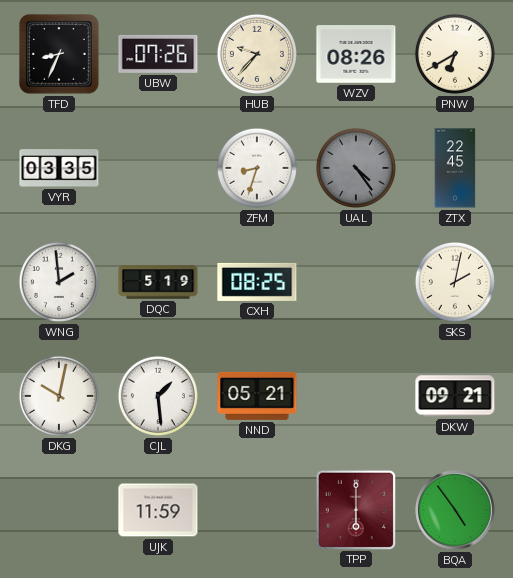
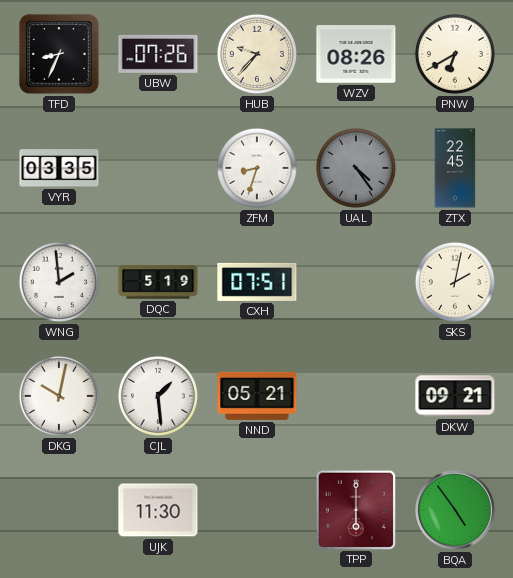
CXH: 08:25 -> 07:51 (257, 282)
UJK: 11:59 -> 11:30 (158, 510)
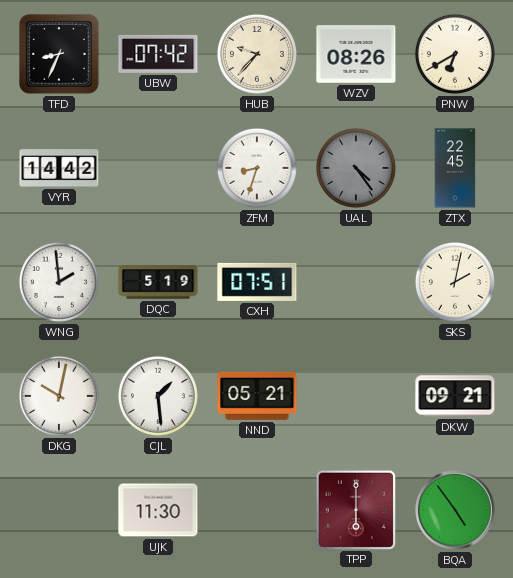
UBW: 07:26 -> 07:42 (158, 54)
VYR: 03:35 -> 14:42 (59, 168)
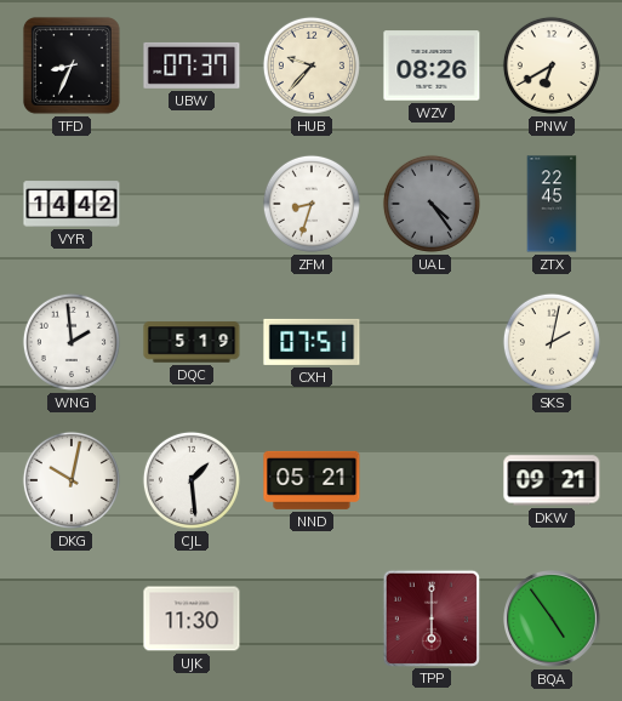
UBW: 07:42 -> 07:37 (192, 65)
